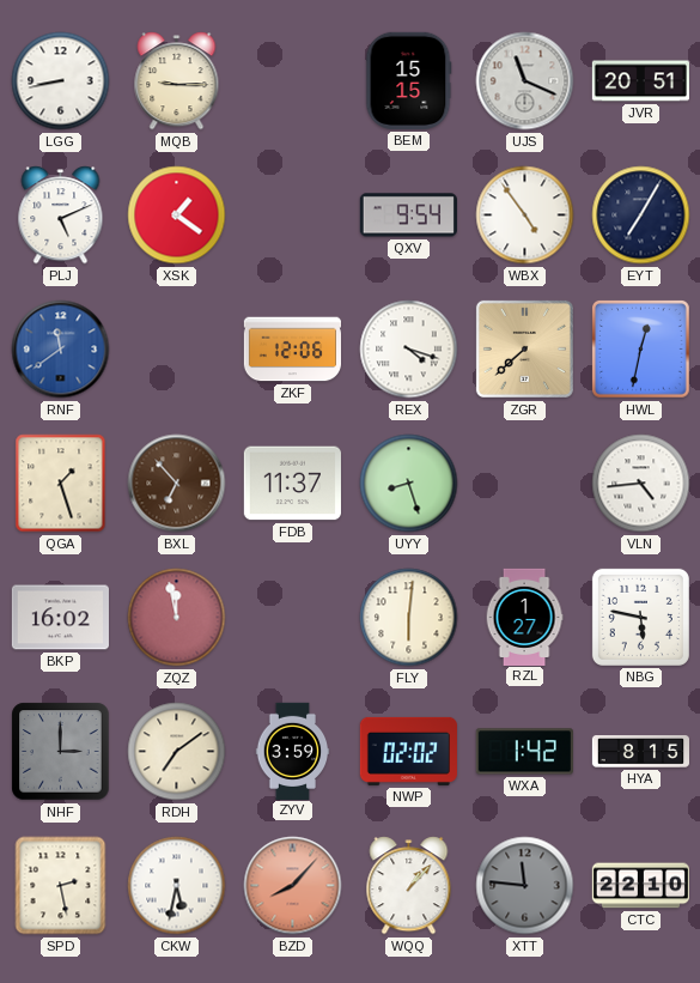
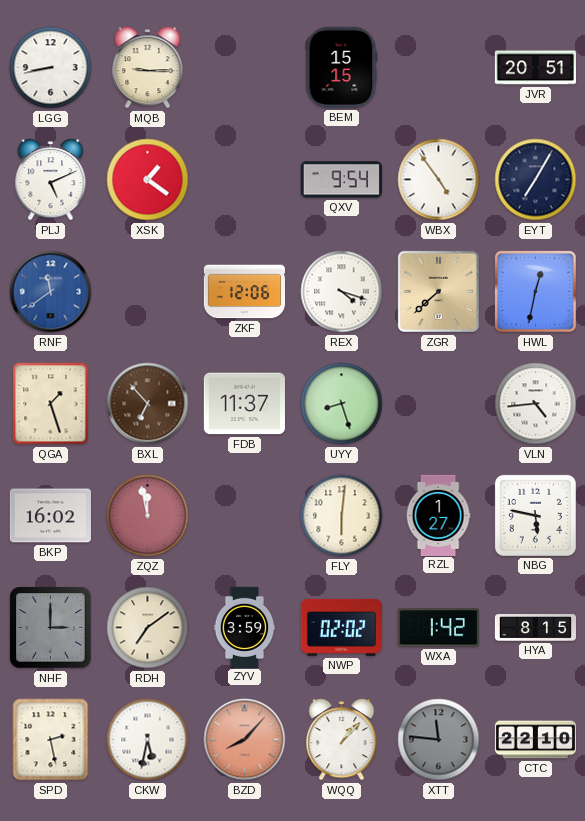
UJS: 11:19 -> none (525, 81)
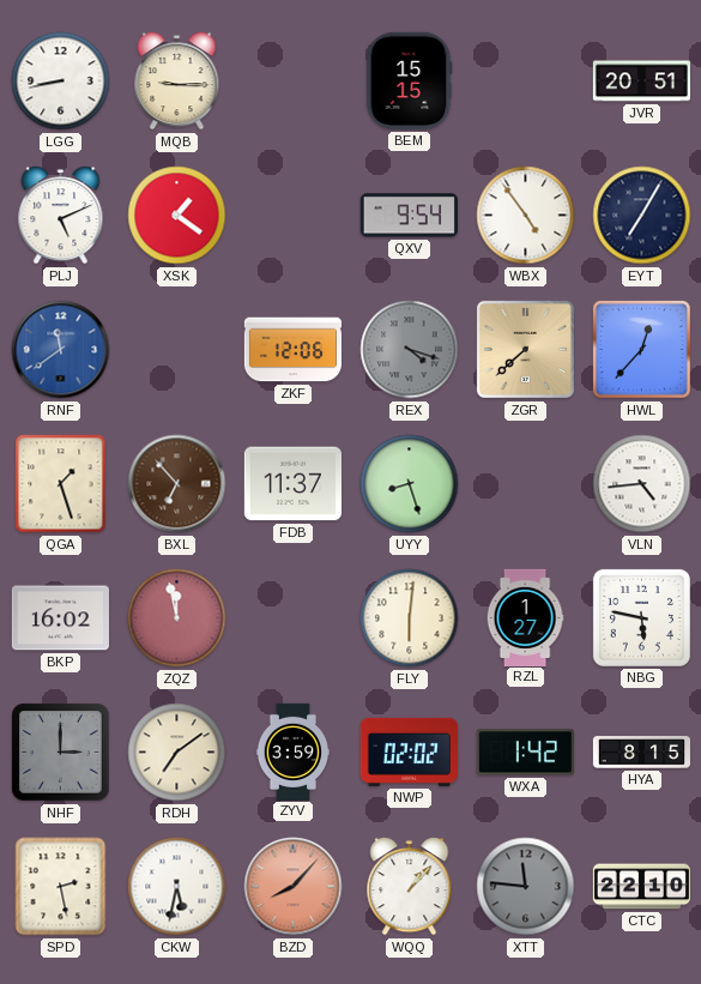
REX dial: white -> grey (410, 350)
HWL: 12:32 -> 12:37 (642, 350)
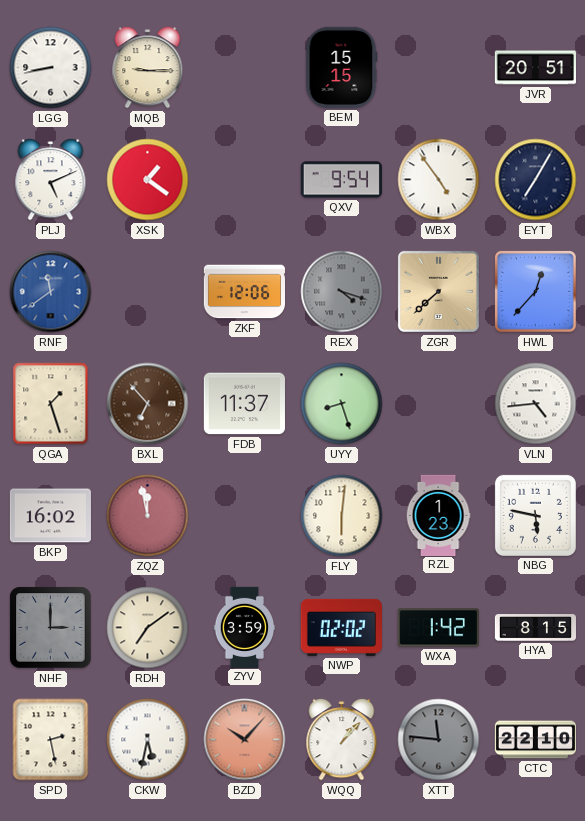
RZL: 1:27 -> 1:23 (438, 515)
BZD: 8:07 -> 10:07 (245, 740)
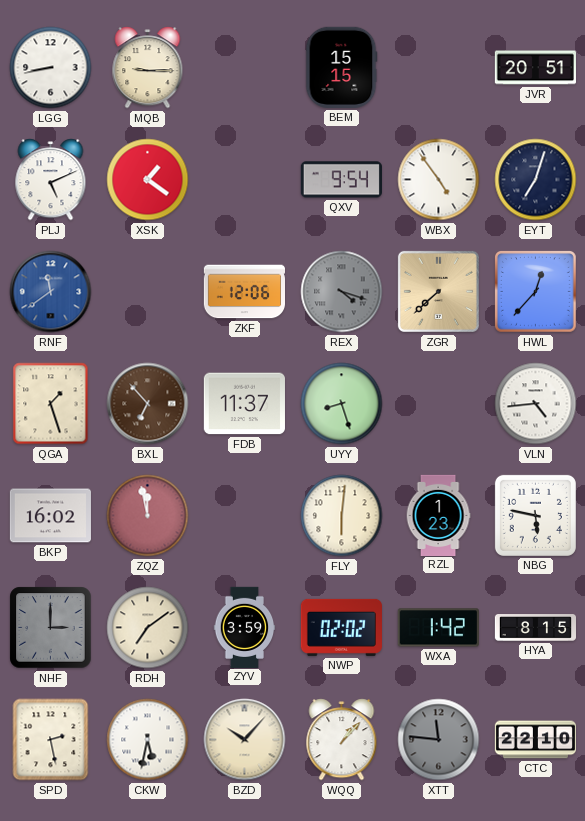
EYT: 7:05 -> 7:03 (536, 180)
BZD dial: salmon -> cream (245, 740)
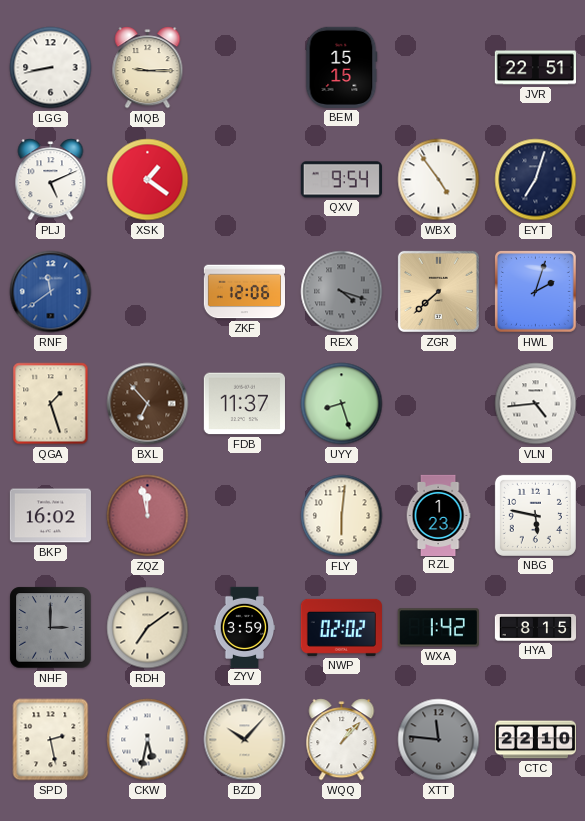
JVR: 20:51 -> 22:51 (535, 68)
HWL: 12:37 -> 2:03 (536, 292)
